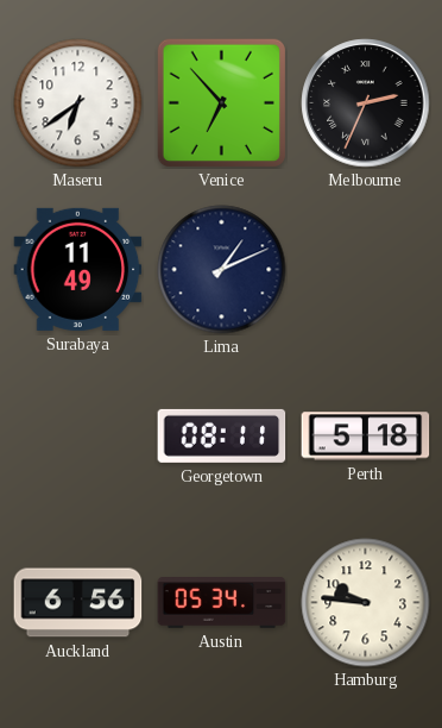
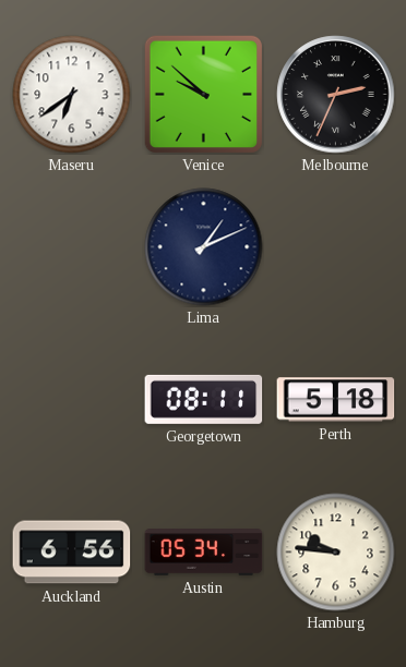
Venice: 6:53 -> 9:52 (203, 94)
Surabaya: 11:49 -> none (78, 269)
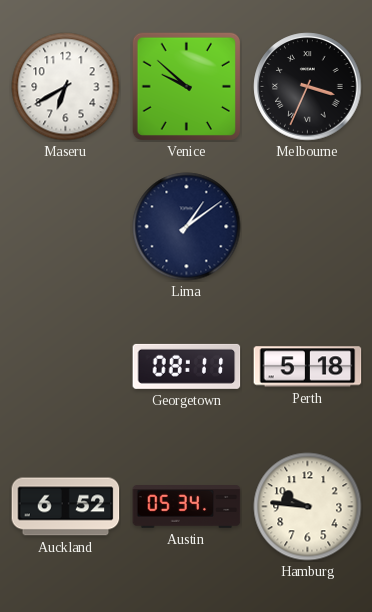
Maseru: 6:39 -> 6:40 (66, 87)
Melbourne: 2:34 -> 3:34 (308, 87)
Lima: 1:11 -> 1:09 (187, 227)
Auckland: 6:56 -> 6:52 (66, 507)
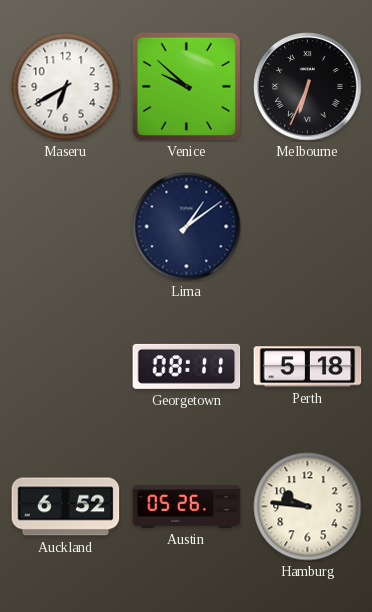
Melbourne: 3:34 -> 6:34 (308, 87)
Austin: 05:34 -> 05:26 (187, 507)
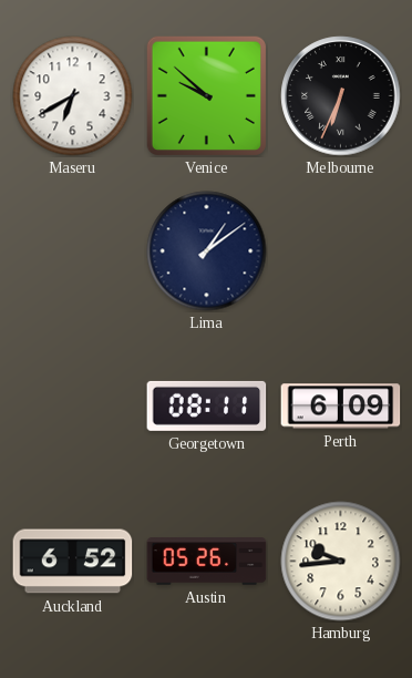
Perth: 5:18 -> 6:09 (341, 407)
Hamburg: 9:46 -> 9:44 (341, 562)
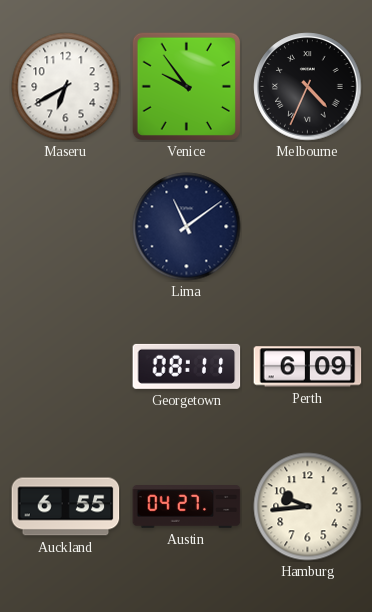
Venice: 9:52 -> 9:54 (186, 86)
Melbourne: 6:34 -> 4:34 (308, 87)
Lima: 1:09 -> 11:09 (187, 227)
Auckland: 6:52 -> 6:55 (66, 507)
Austin: 05:26 -> 04:27 (187, 507)
